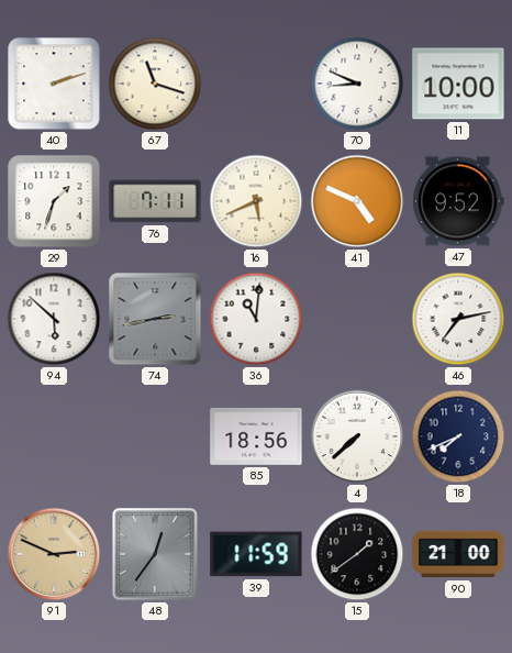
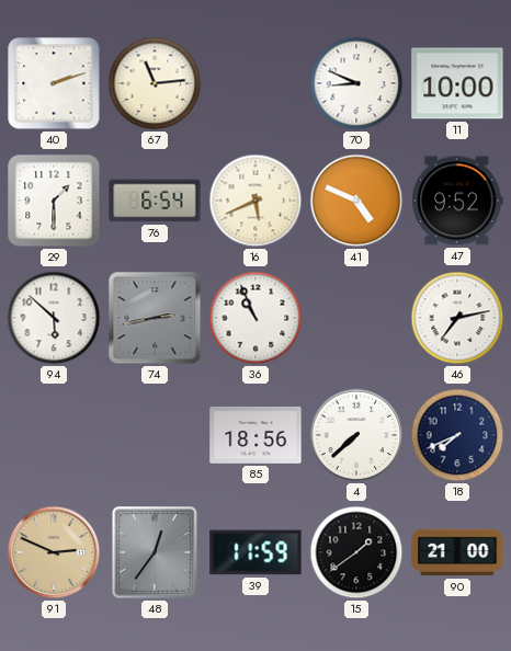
67: 11:18 -> 11:14 (155, 83)
29: 1:33 -> 1:30 (54, 201)
76: 7:11 -> 6:54 (155, 201)
36: 11:01 -> 10:56 (256, 318)
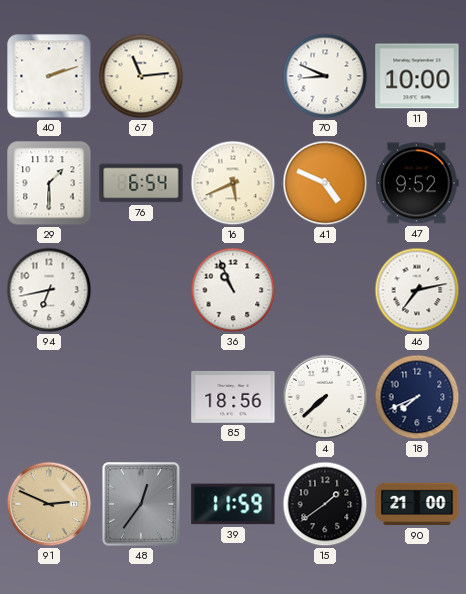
94: 5:52 -> 6:43 (49, 290)
74: 2:43 -> none (155, 318)
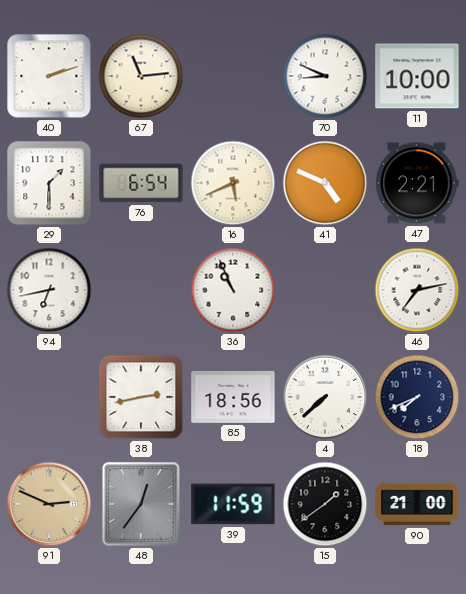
47: 9:52 -> 2:21 (417, 183)
38: none -> 2:43 (141, 397)
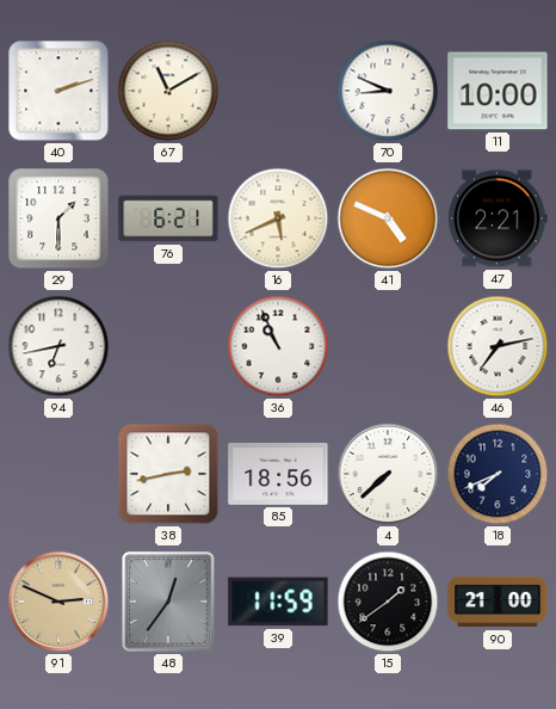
67: 11:14 -> 11:10 (168, 91)
76: 6:54 -> 6:21 (168, 218)
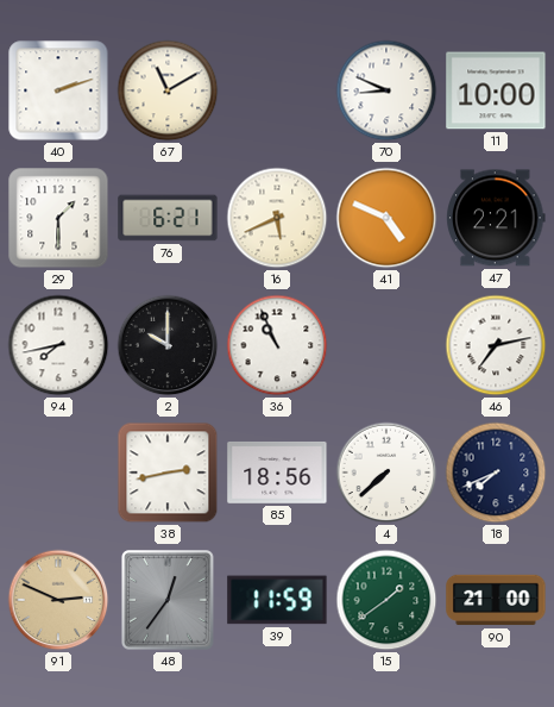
94: 6:43 -> 7:43 (58, 345)
2: none -> 10:00 (168, 345)
15 dial: black -> green (386, 600)
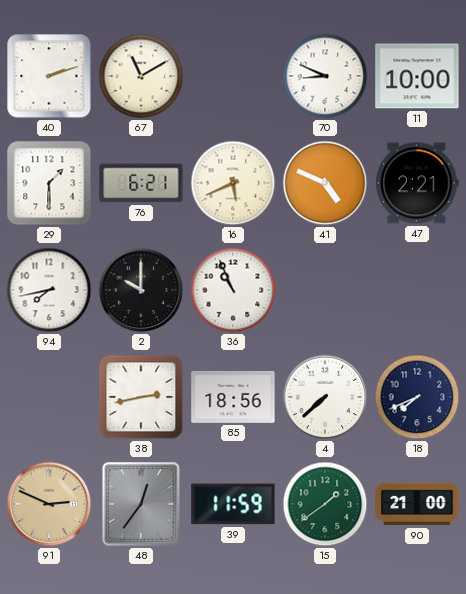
46: 7:13 -> none (496, 345)
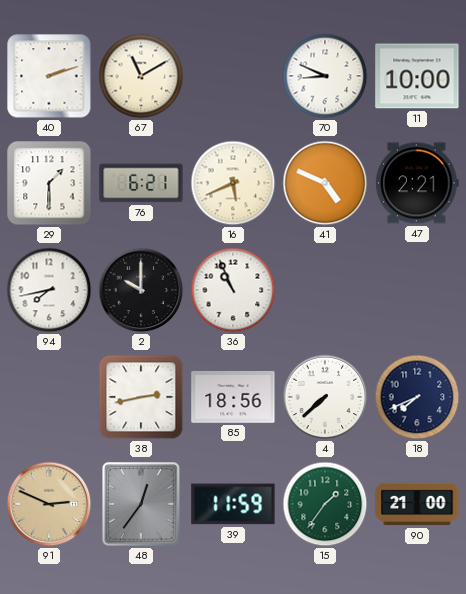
15: 1:39 -> 1:36 (325, 504)
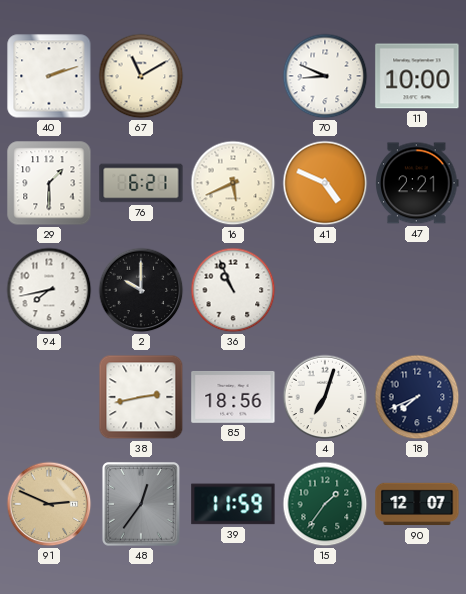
4: 7:38 -> 7:03 (325, 397)
90: 21:00 -> 12:07 (417, 504)
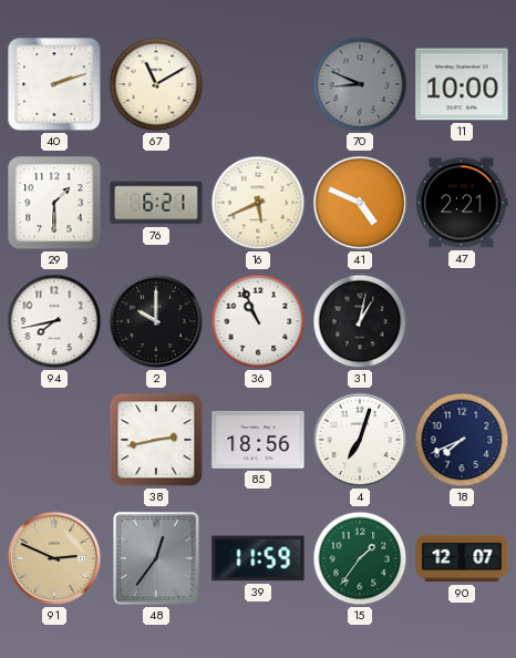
70 dial: white -> grey (360, 84)
31: none -> 1:02 (360, 321)
